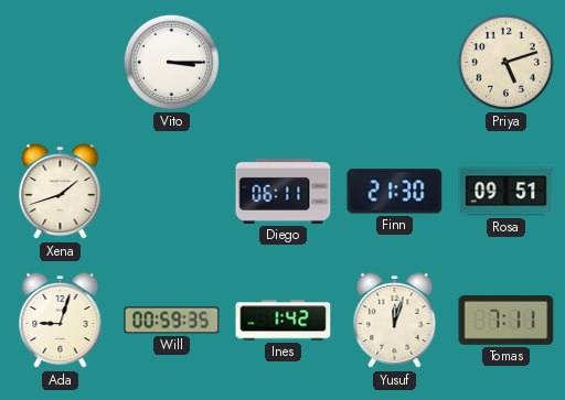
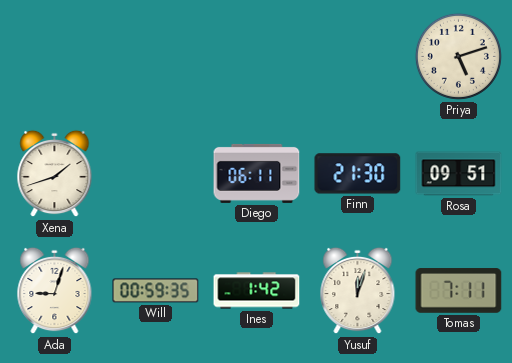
Vito: 3:15 -> none (171, 62)
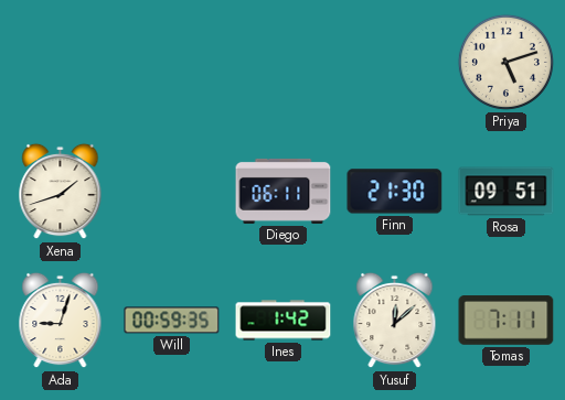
Yusuf: 12:03 -> 12:08 (395, 321)
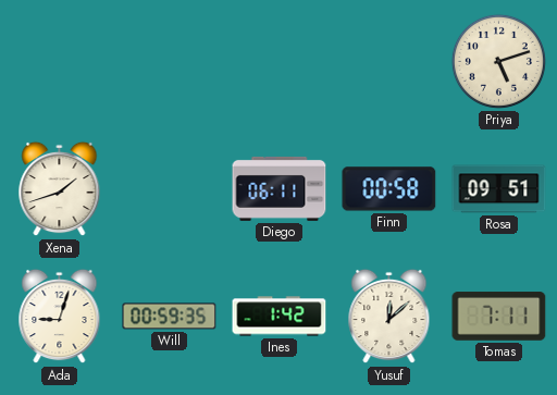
Finn: 21:30 -> 00:58 (389, 189)
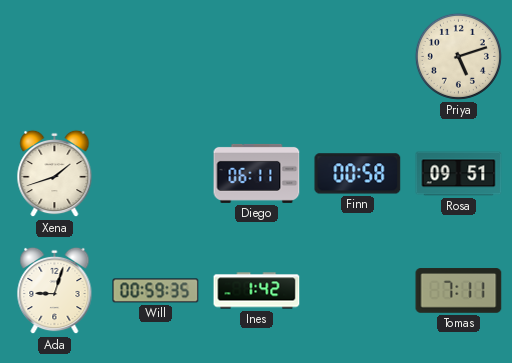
Yusuf: 12:08 -> none (389, 317)
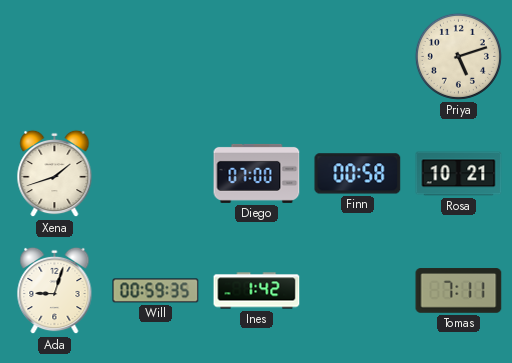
Diego: 06:11 -> 07:00 (257, 173)
Rosa: 09:51 -> 10:21 (459, 174)
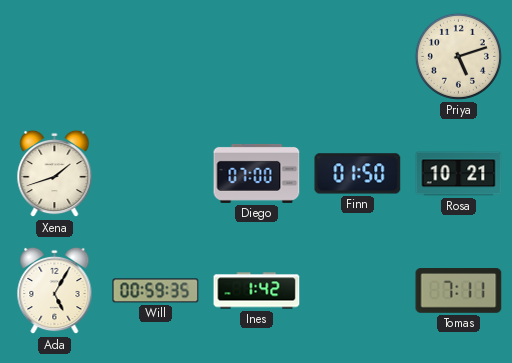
Finn: 00:58 -> 01:50 (358, 174)
Ada: 9:03 -> 5:05 (55, 291)
